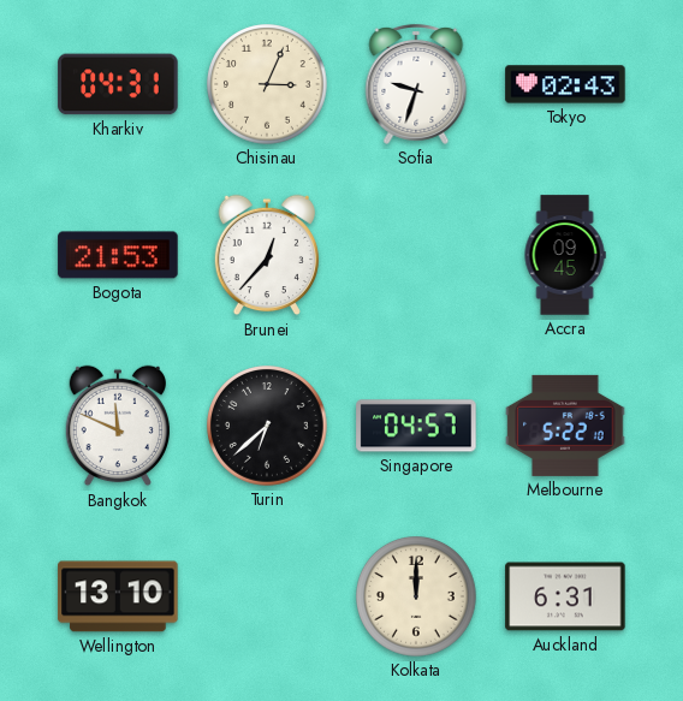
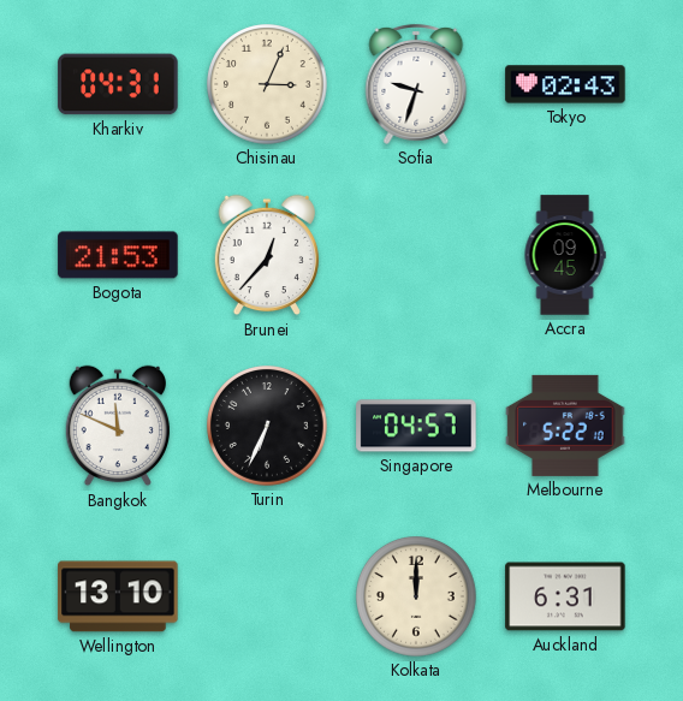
Turin: 6:38 -> 6:34 (268, 427)
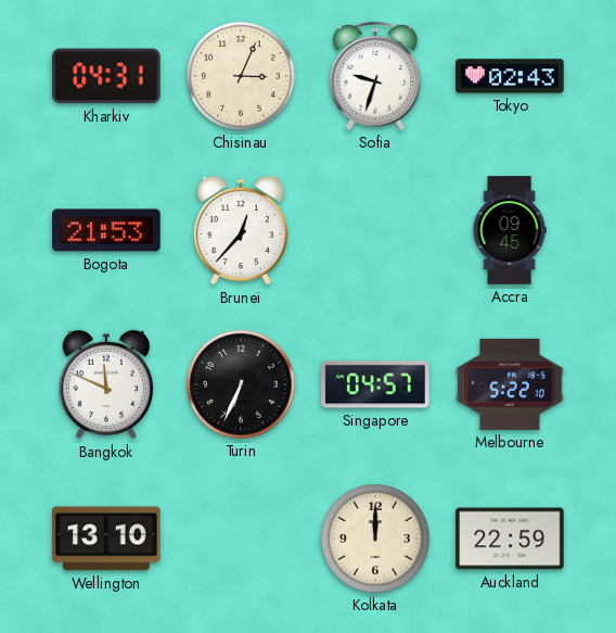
Auckland: 6:31 -> 22:59 (510, 539)
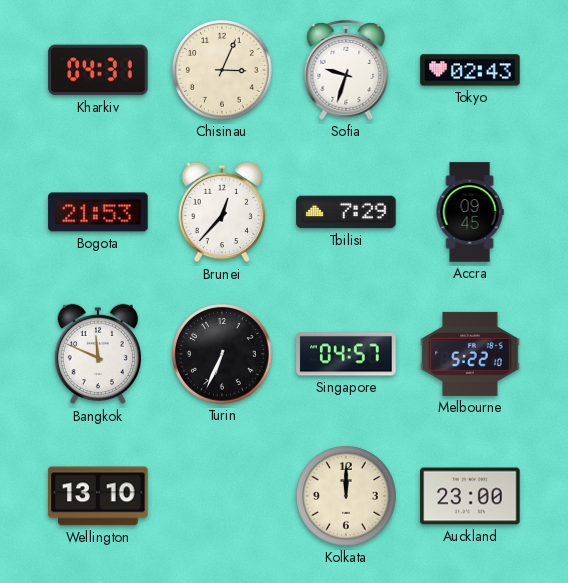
Tbilisi: none -> 7:29 (346, 212)
Auckland: 22:59 -> 23:00 (470, 496)
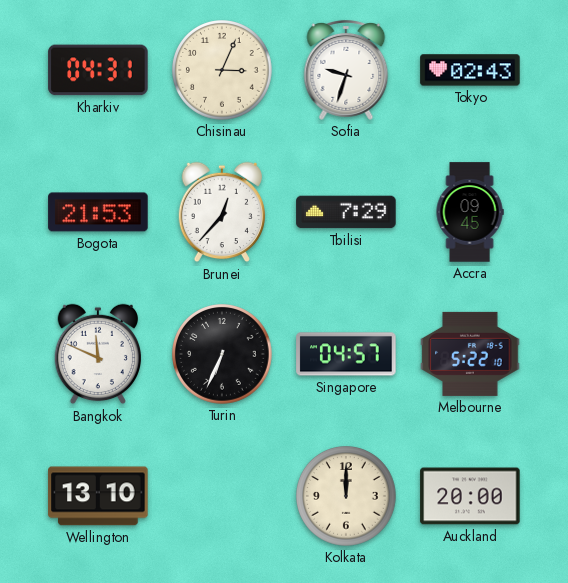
Auckland: 23:00 -> 20:00 (470, 496)
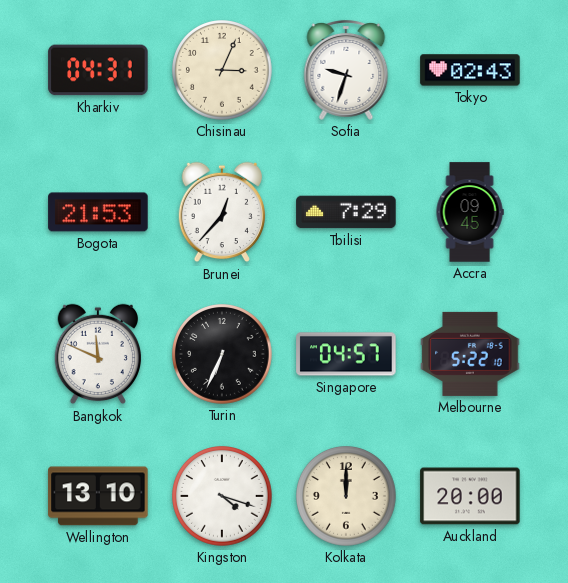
Kingston: none -> 4:18 (223, 497)
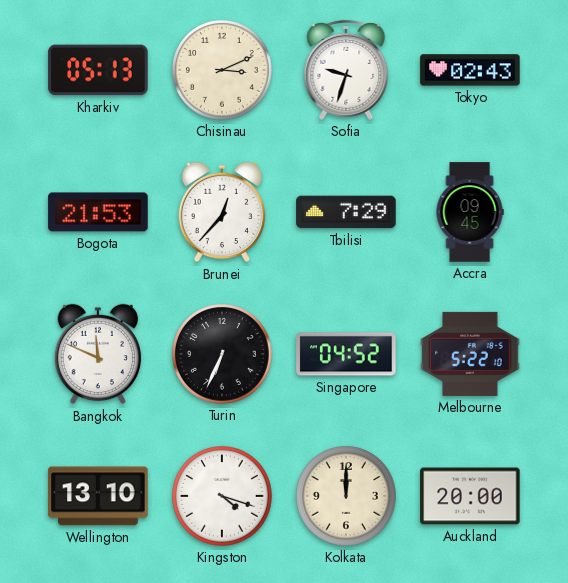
Kharkiv: 04:31 -> 05:13 (98, 70)
Chisinau: 3:04 -> 3:11 (223, 71)
Singapore: 04:57 -> 04:52 (346, 354)
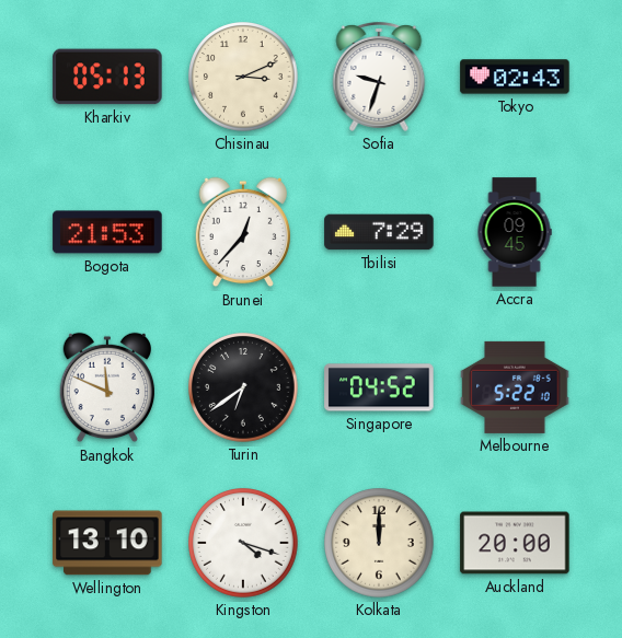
Turin: 6:34 -> 6:39 (244, 388)
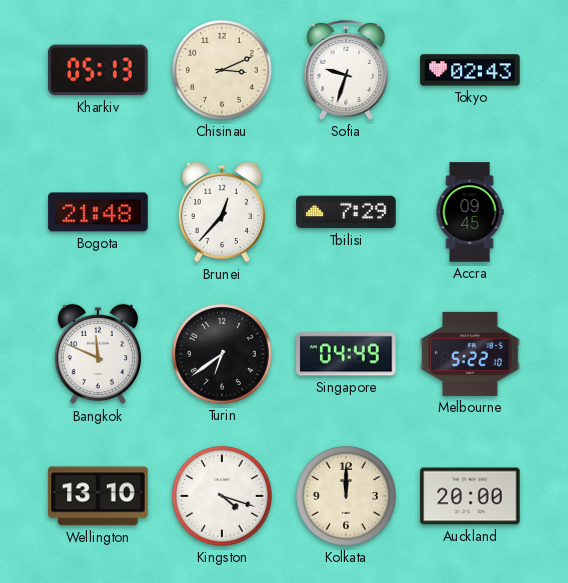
Bogota: 21:53 -> 21:48 (98, 212)
Singapore: 04:52 -> 04:49 (346, 354)
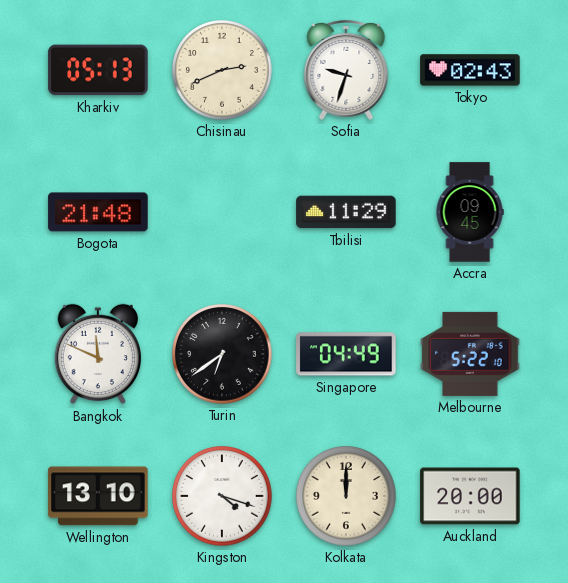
Chisinau: 3:11 -> 2:41 (223, 71)
Brunei: 12:37 -> none (221, 212)
Tbilisi: 7:29 -> 11:29 (346, 212)
